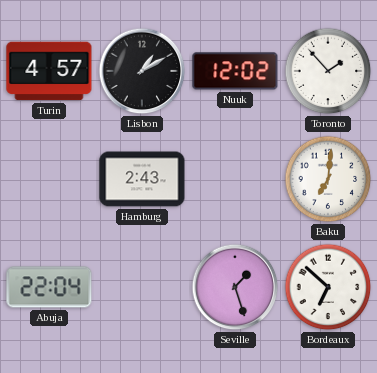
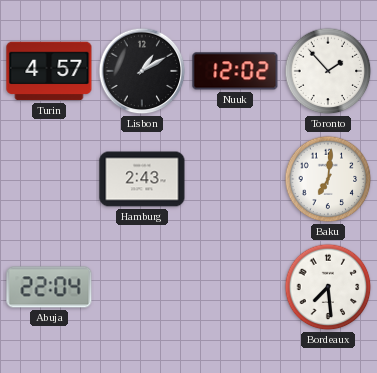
Seville: 1:27 -> none (235, 287)
Bordeaux: 6:52 -> 7:29 (328, 287)
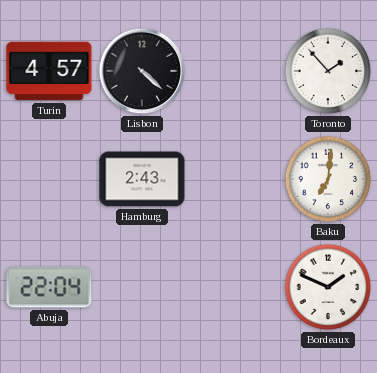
Lisbon: 1:10 -> 4:22 (142, 71)
Nuuk: 12:02 -> none (235, 71)
Bordeaux: 7:29 -> 1:49 (328, 287)
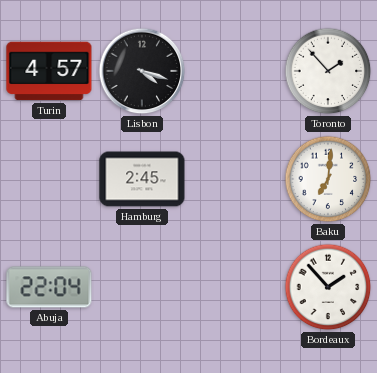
Lisbon: 4:22 -> 4:18 (142, 71)
Hamburg: 2:43 -> 2:45 (142, 179)
Bordeaux: 1:49 -> 1:53 (328, 287)
